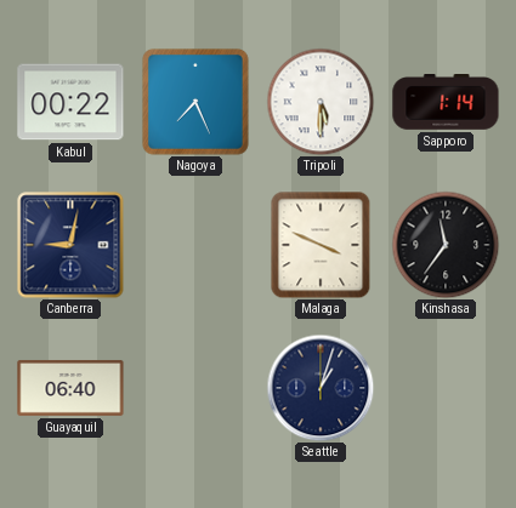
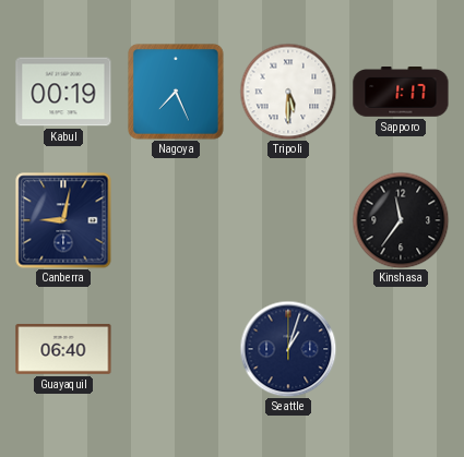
Kabul: 00:22 -> 00:19 (63, 92)
Sapporo: 1:14 -> 1:17 (401, 92)
Malaga: 3:49 -> none (321, 245)
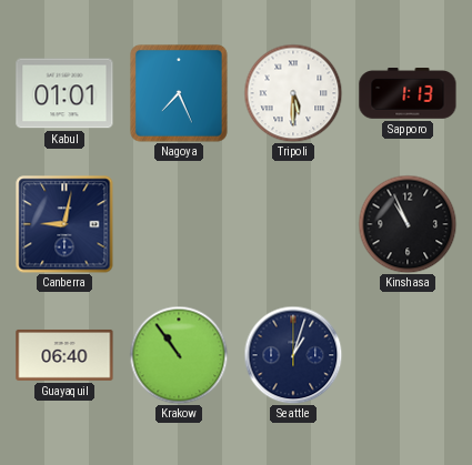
Kabul: 00:19 -> 01:01 (64, 93)
Sapporo: 1:17 -> 1:13 (408, 93)
Kinshasa: 11:36 -> 10:56 (408, 224)
Krakow: none -> 10:54 (179, 355)
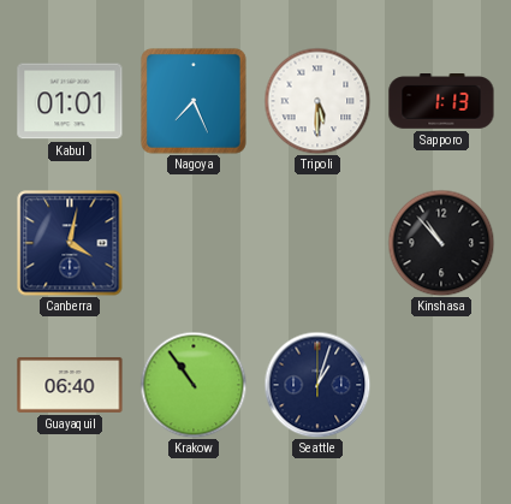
Canberra: 9:02 -> 4:02 (70, 243)
Kinshasa: 10:56 -> 10:53 (441, 243)
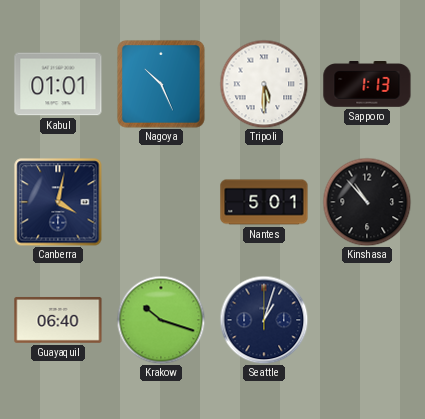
Nagoya: 7:26 -> 10:26 (161, 84)
Nantes: none -> 5:01 (264, 202)
Krakow: 10:54 -> 10:18 (161, 320)
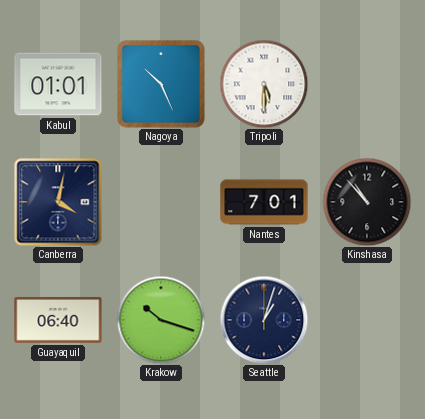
Sapporo: 1:13 -> none (367, 84)
Nantes: 5:01 -> 7:01 (264, 202)
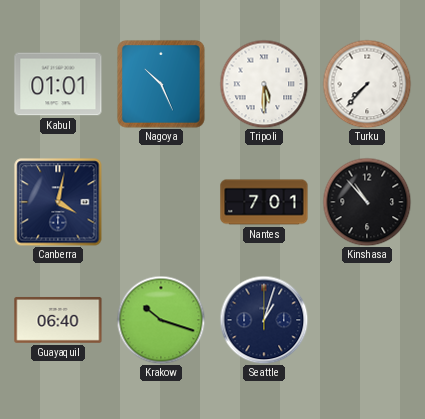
Turku: none -> 7:37 (367, 84)
